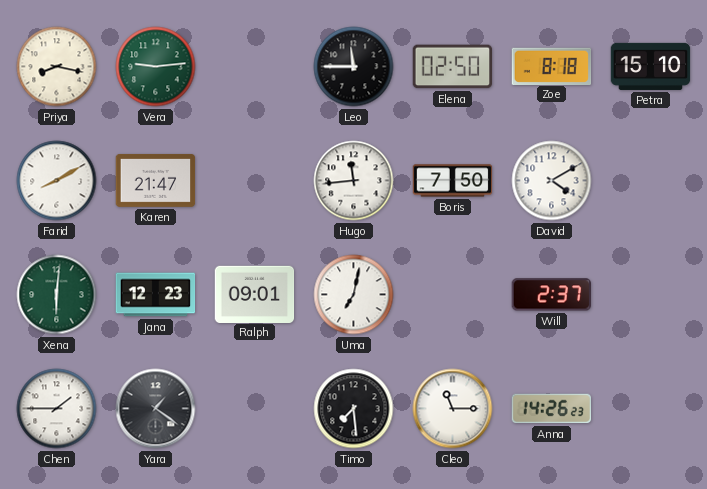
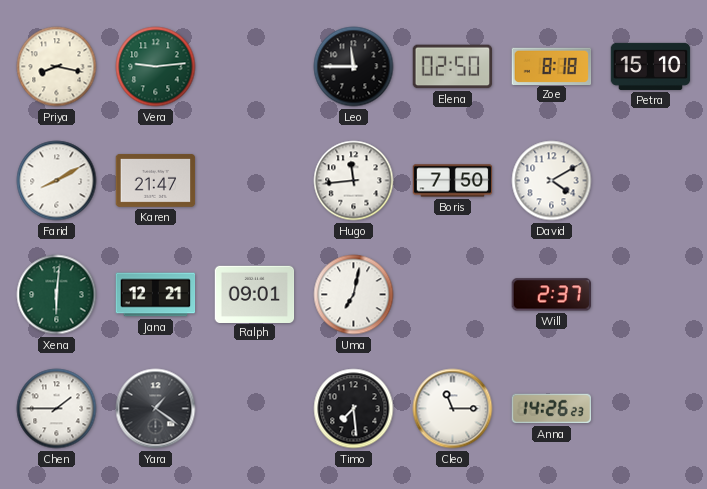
Jana: 12:23 -> 12:21 (156, 295)
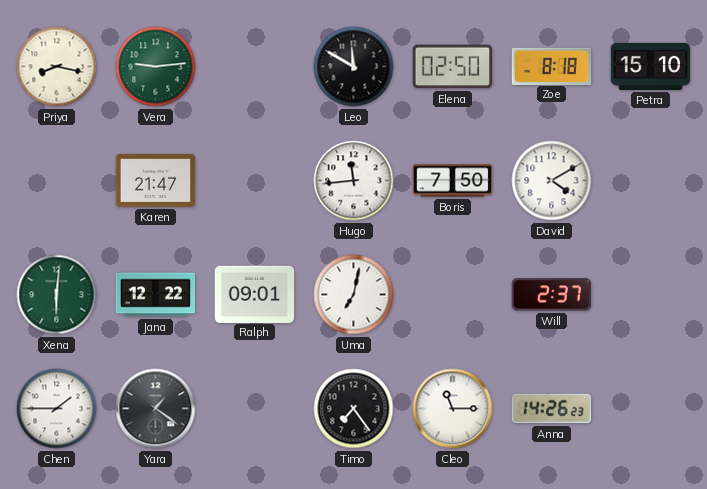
Leo: 11:45 -> 11:50 (354, 67)
Farid: 8:10 -> none (57, 181)
Jana: 12:21 -> 12:22 (156, 295)
Timo: 7:29 -> 7:24 (354, 409)
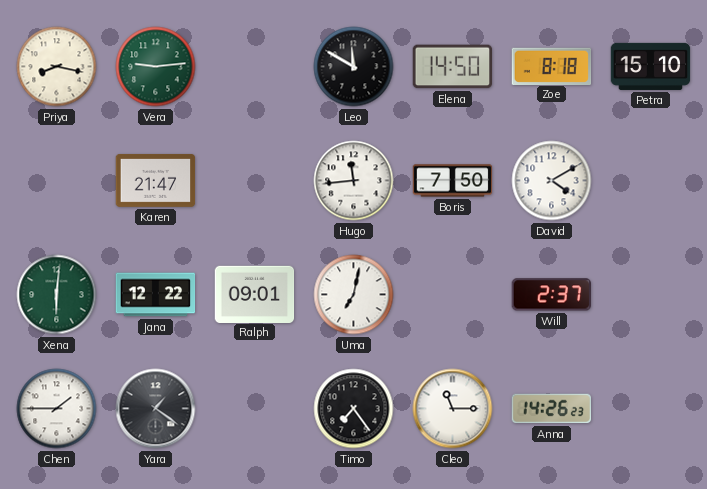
Elena: 02:50 -> 14:50 (453, 67)
